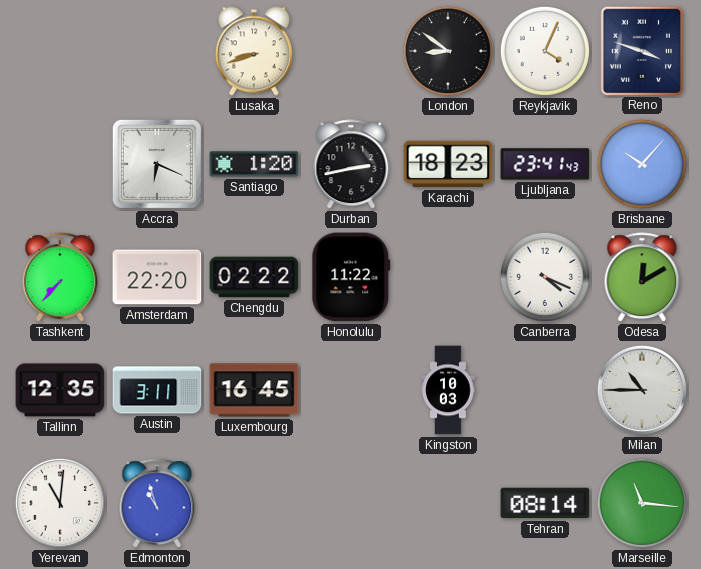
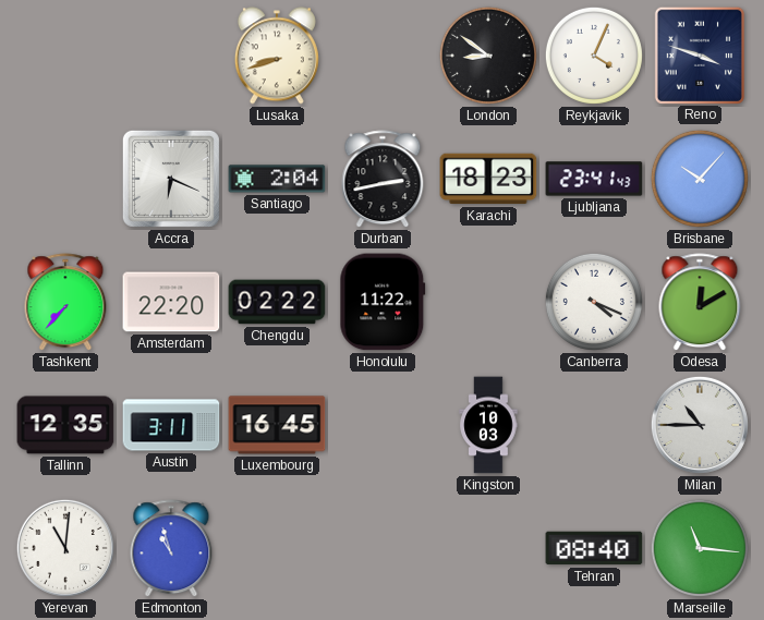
Santiago: 1:20 -> 2:04 (277, 179)
Tehran: 08:14 -> 08:40 (594, 548)
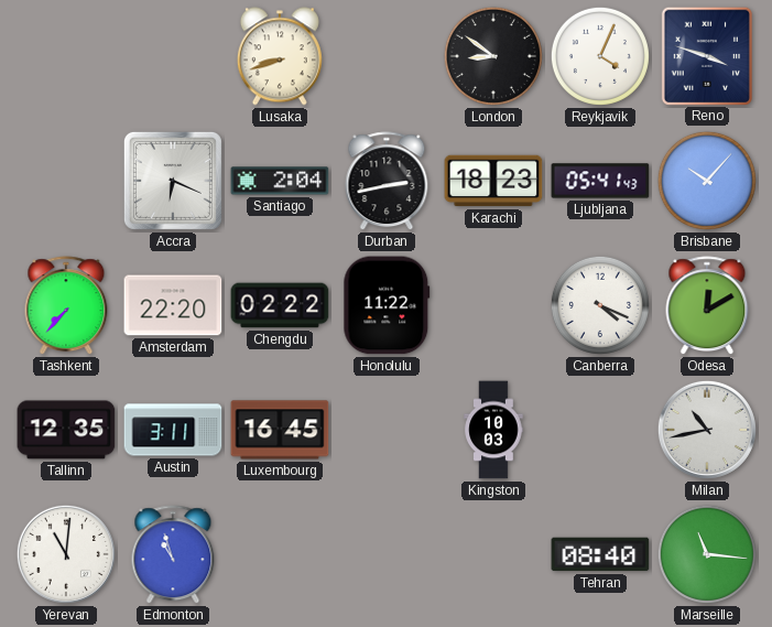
Ljubljana: 23:41 -> 05:41 (600, 181)
Milan: 10:45 -> 10:43 (707, 430)
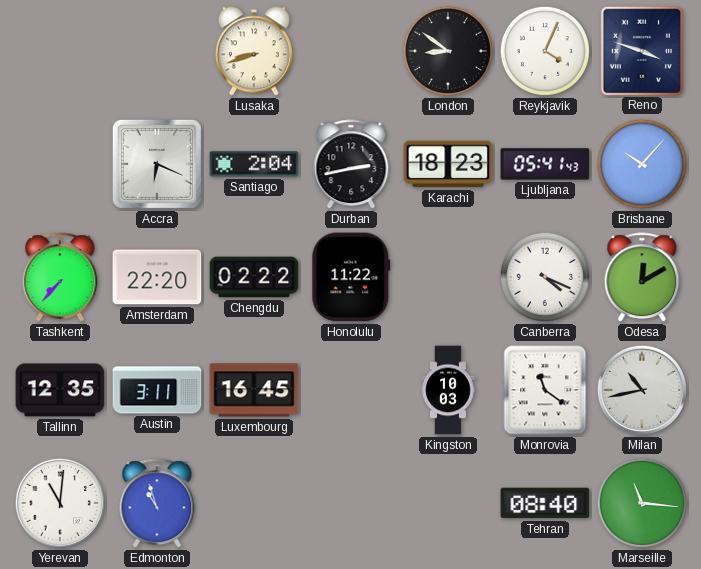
Monrovia: none -> 11:21 (545, 390)
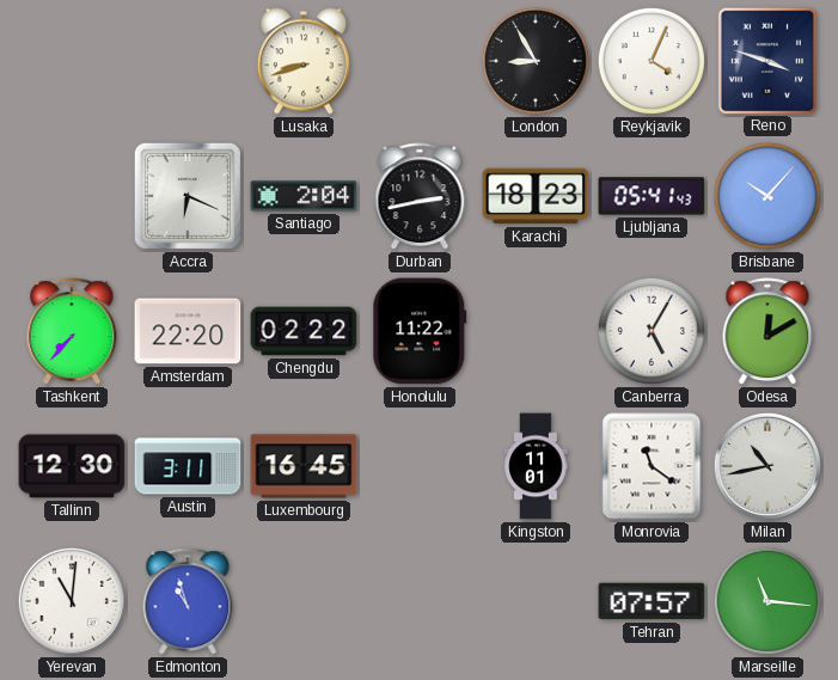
London: 8:51 -> 8:55 (536, 61)
Canberra: 4:19 -> 5:05 (652, 331)
Tallinn: 12:35 -> 12:30 (72, 466)
Kingston: 10:03 -> 11:01 (536, 466)
Tehran: 08:40 -> 07:57 (652, 601)
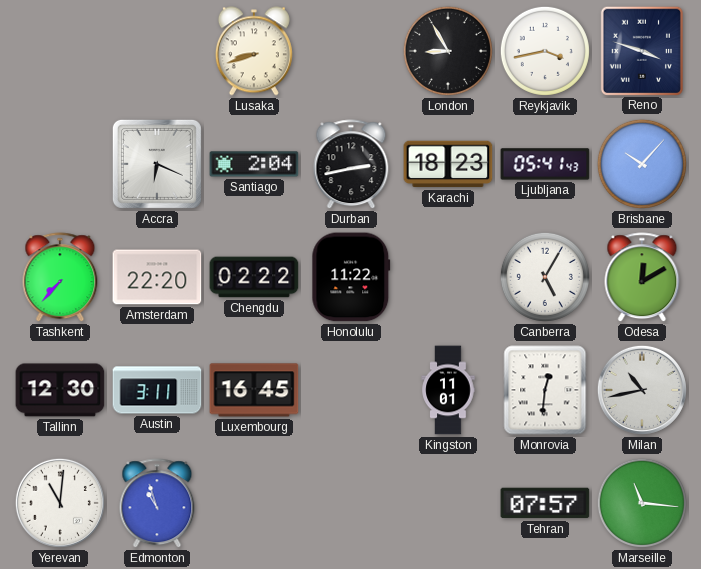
Reykjavik: 4:04 -> 3:43 (545, 51)
Monrovia: 11:21 -> 12:31 (545, 390)
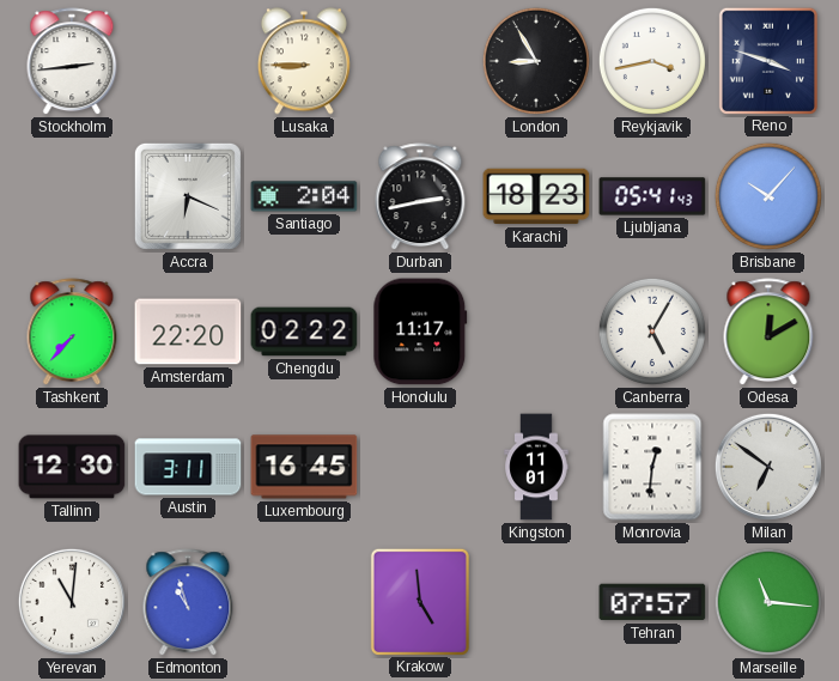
Stockholm: none -> 2:44 (72, 62)
Lusaka: 8:42 -> 8:45 (304, 61)
Honolulu: 11:22 -> 11:17 (420, 332)
Milan: 10:43 -> 6:51 (768, 467)
Krakow: none -> 4:59 (420, 601)
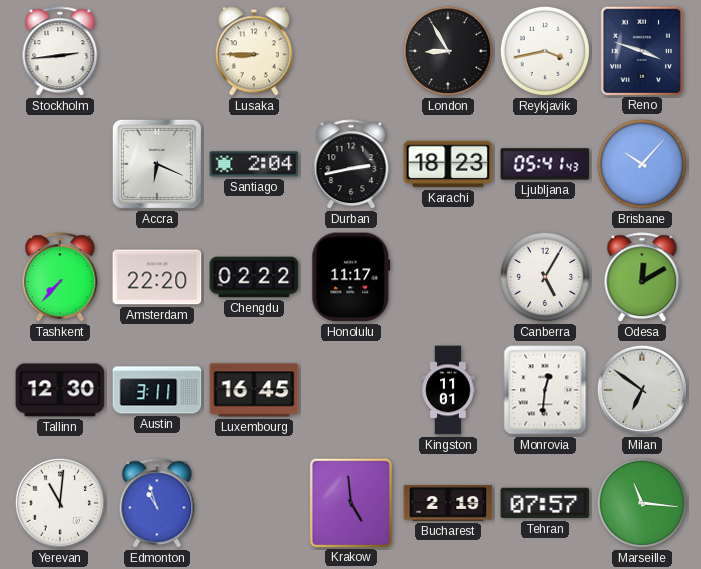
Bucharest: none -> 2:19 (448, 503)
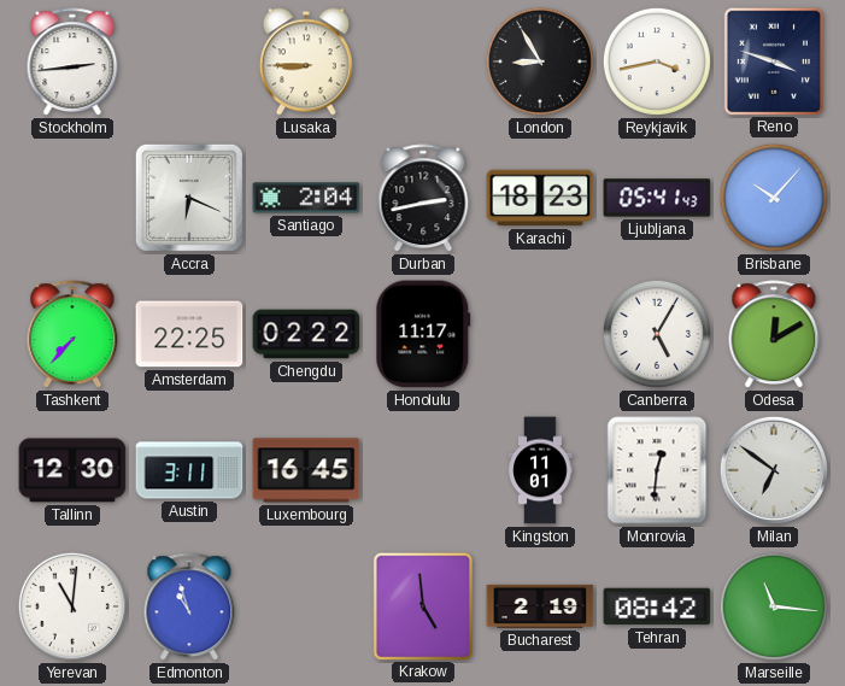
Amsterdam: 22:20 -> 22:25 (189, 334)
Tehran: 07:57 -> 08:42 (657, 606)
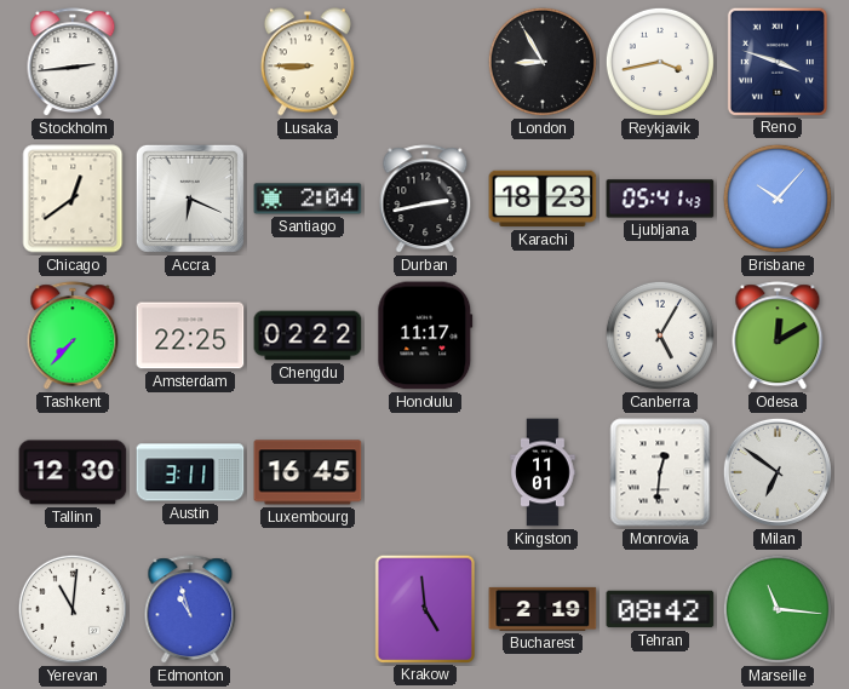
Chicago: none -> 12:39 (73, 199)
